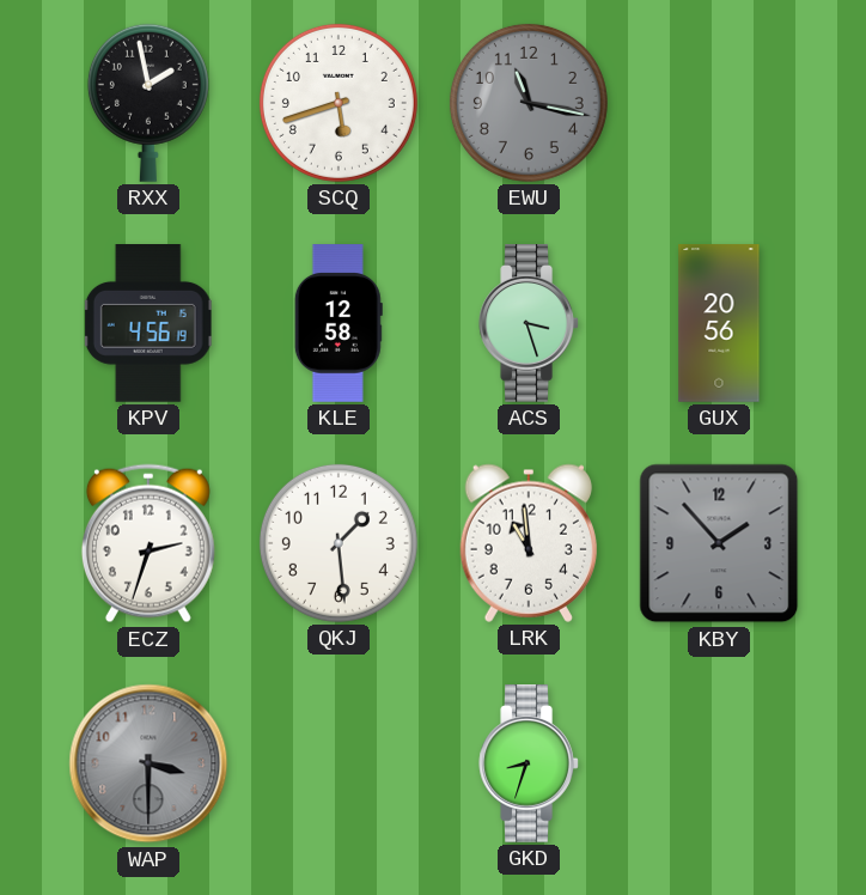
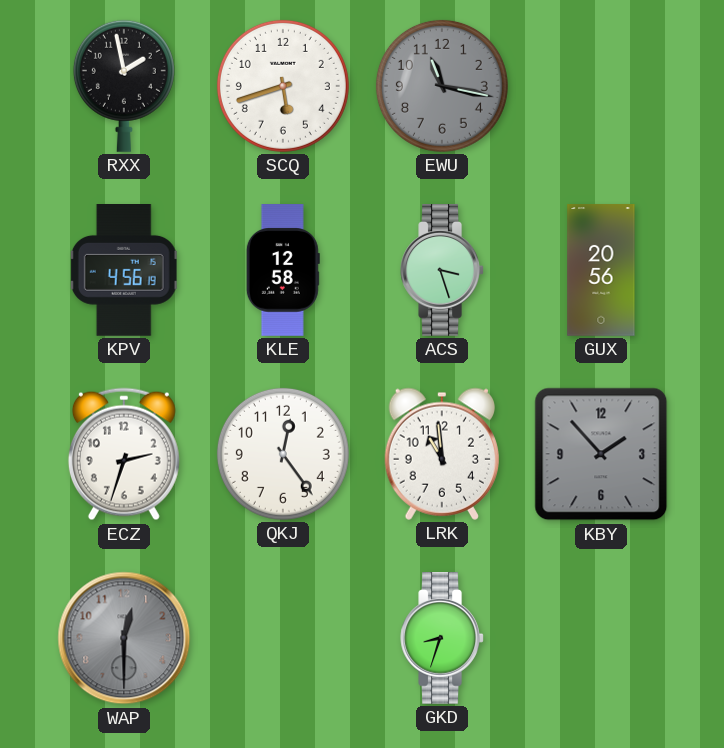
QKJ: 1:29 -> 12:24 (283, 454)
WAP: 3:30 -> 12:30 (124, 638)
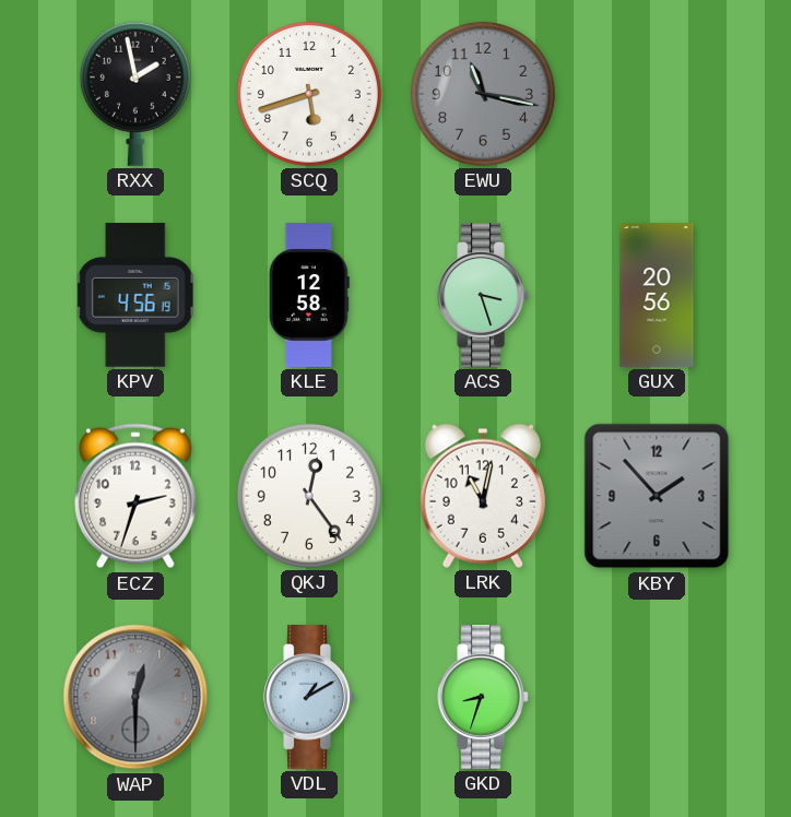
LRK: 10:59 -> 11:02 (482, 496)
VDL: none -> 1:10 (309, 697)
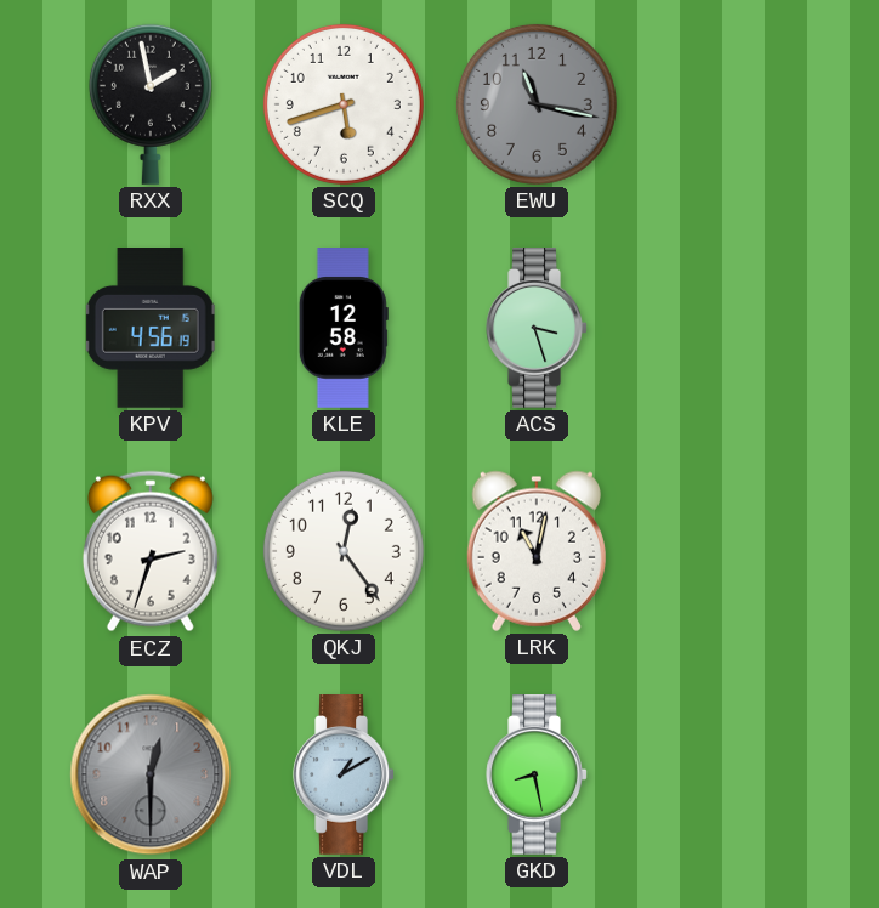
GUX: 20:56 -> none (657, 295)
KBY: 1:53 -> none (657, 496)
GKD: 8:33 -> 8:28 (537, 774)
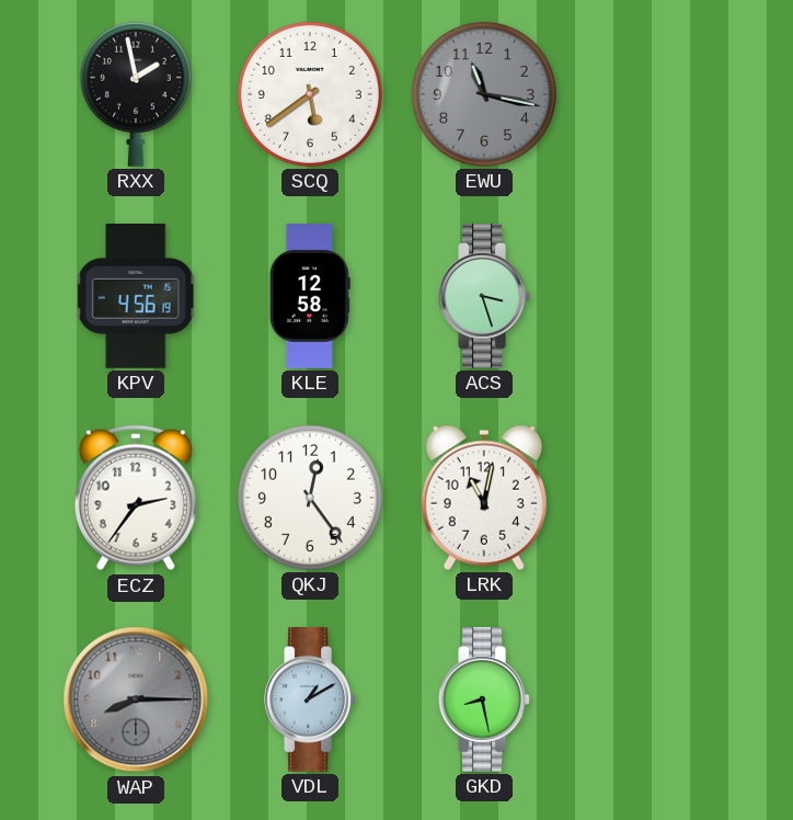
SCQ: 5:42 -> 5:39 (310, 94)
ECZ: 2:33 -> 2:36 (136, 498)
WAP: 12:30 -> 8:15 (136, 699)
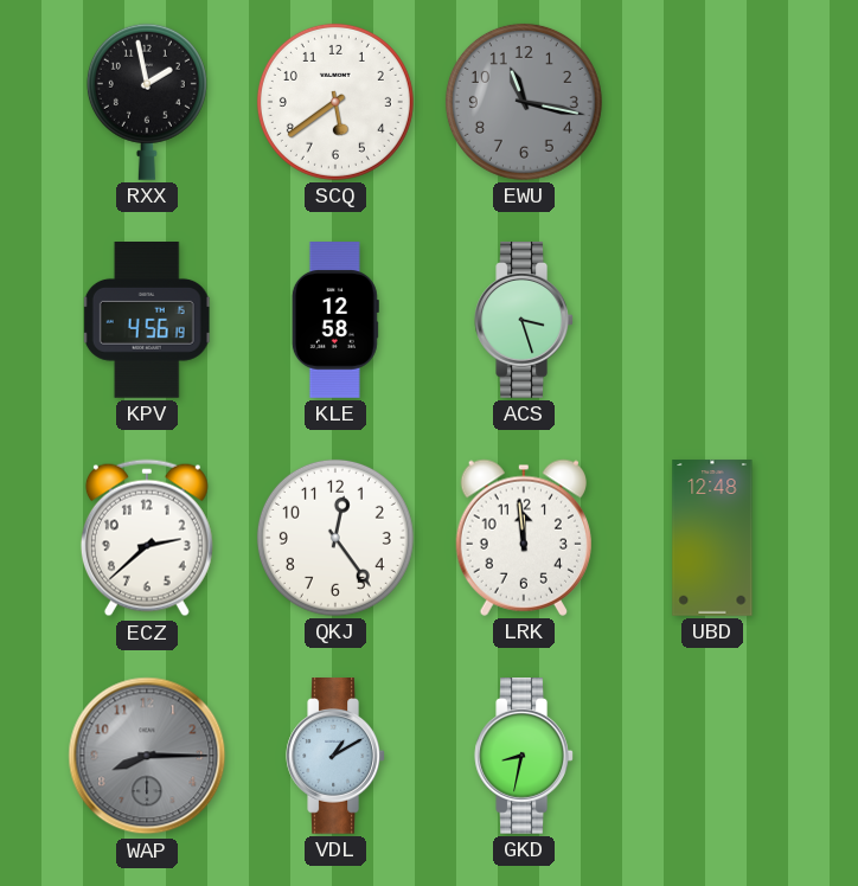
ECZ: 2:36 -> 2:38 (147, 538)
LRK: 11:02 -> 11:59 (523, 538)
UBD: none -> 12:48 (712, 538)
GKD: 8:28 -> 8:32 (524, 756)
